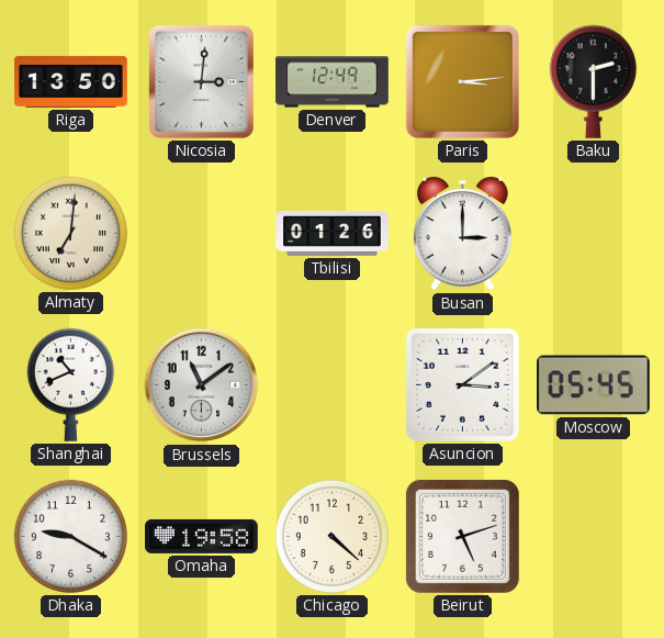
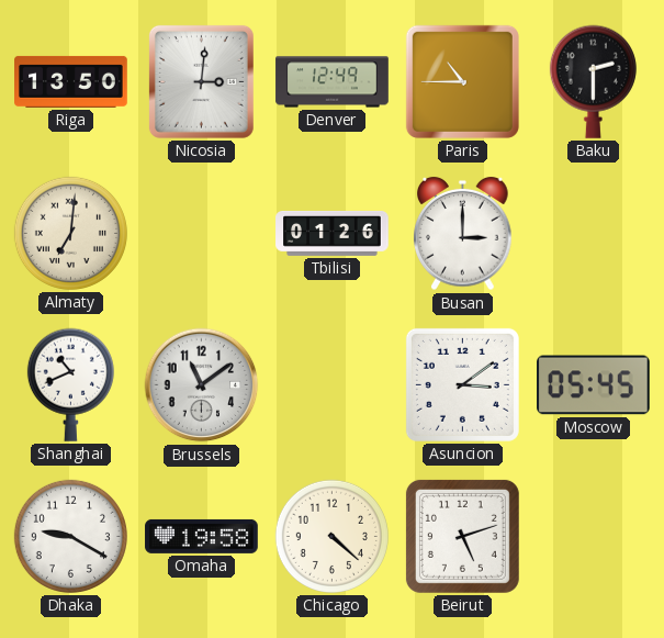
Paris: 3:14 -> 10:45 (462, 81)
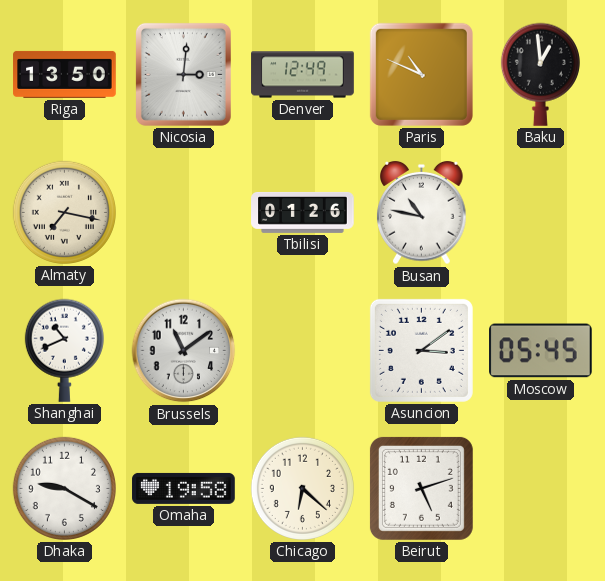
Paris: 10:45 -> 10:49 (421, 74)
Baku: 2:30 -> 12:59 (540, 74)
Almaty: 7:01 -> 7:17 (64, 212)
Busan: 3:00 -> 10:47 (422, 213)
Chicago: 4:22 -> 6:22 (302, 488)
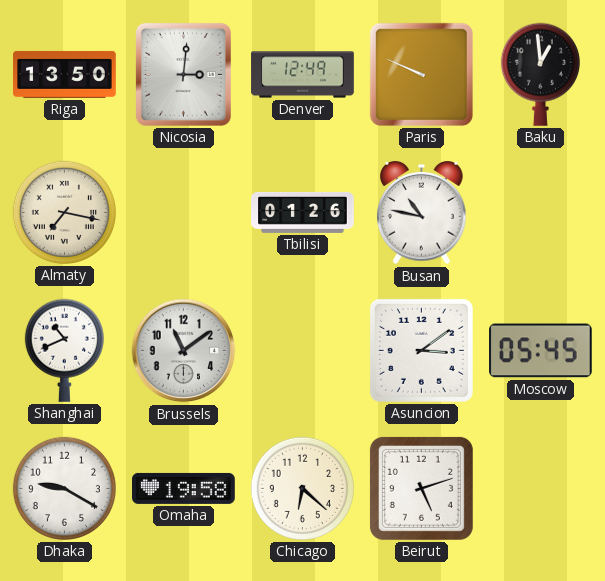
Paris: 10:49 -> 9:49 (421, 74)
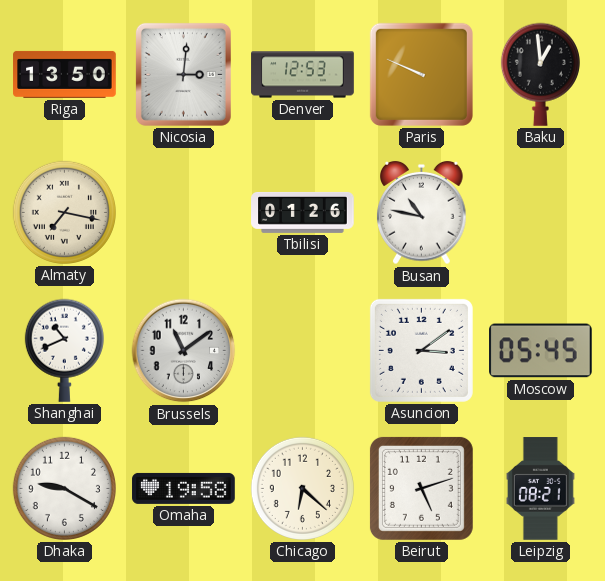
Denver: 12:49 -> 12:53 (303, 75)
Leipzig: none -> 08:21 (540, 489)
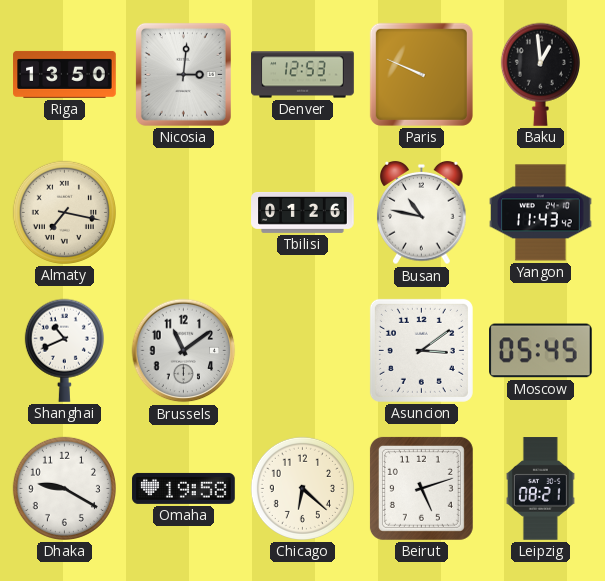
Yangon: none -> 11:43 (541, 213)
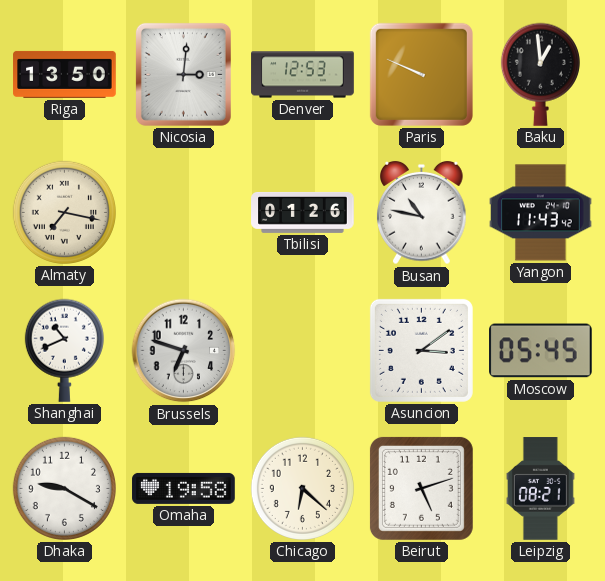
Brussels: 11:09 -> 6:48 (184, 351)
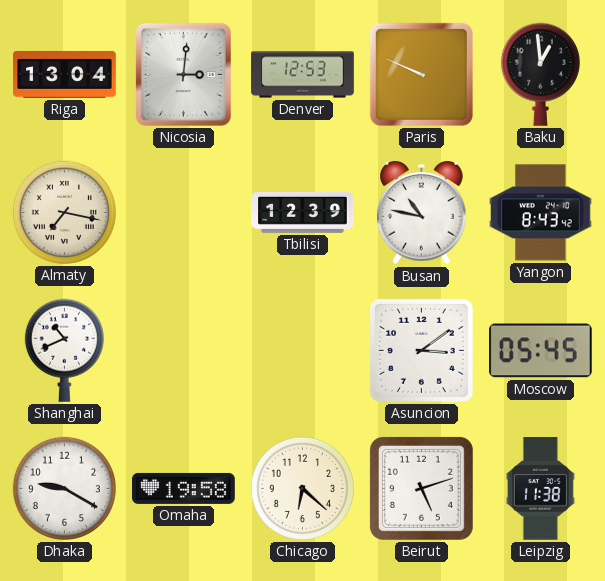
Riga: 13:50 -> 13:04 (65, 74)
Tbilisi: 01:26 -> 12:39 (303, 212)
Yangon: 11:43 -> 8:43 (541, 213)
Brussels: 6:48 -> none (184, 351)
Leipzig: 08:21 -> 11:38 (540, 489)
